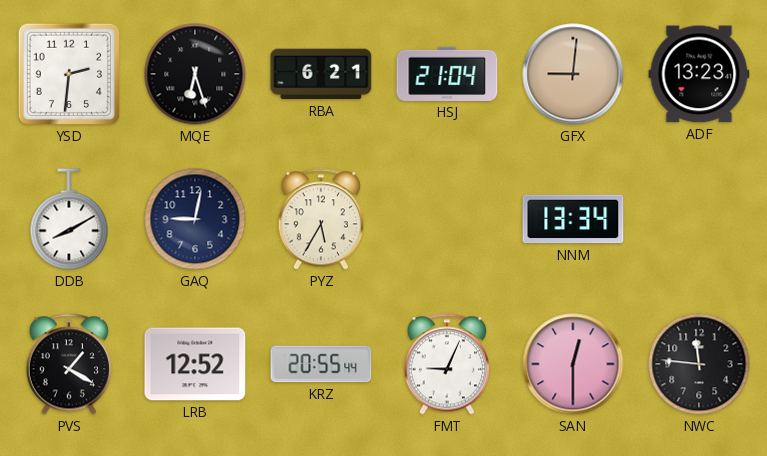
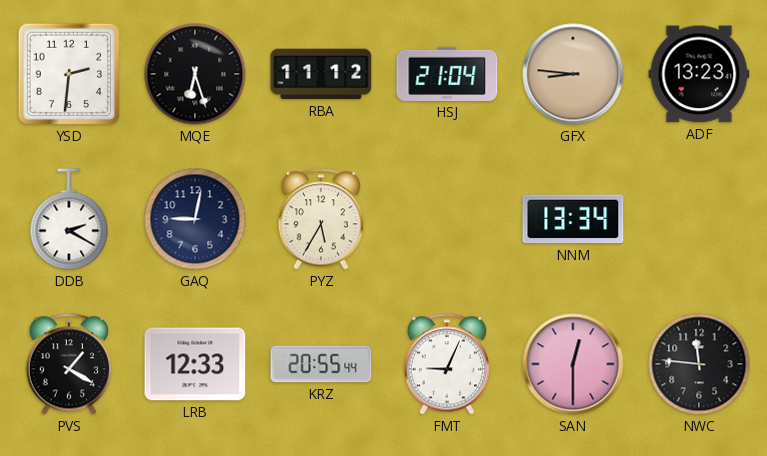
RBA: 6:21 -> 11:12 (321, 74)
GFX: 9:01 -> 8:46 (573, 74)
DDB: 8:10 -> 2:20 (69, 219)
LRB: 12:52 -> 12:33 (195, 364)
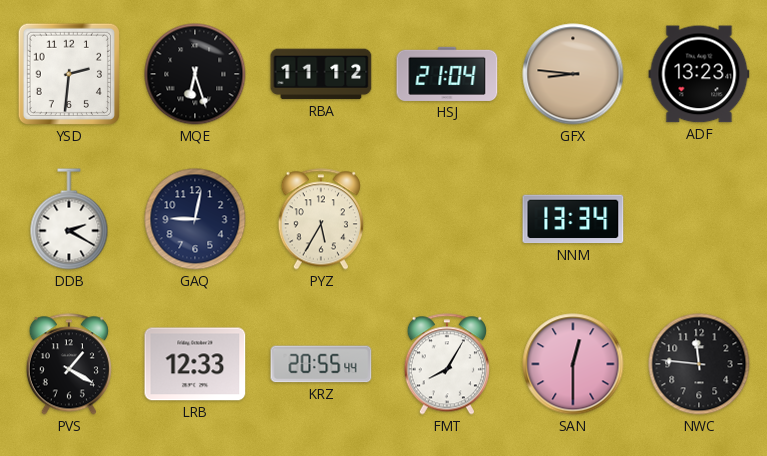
FMT: 9:04 -> 8:05 (447, 364)
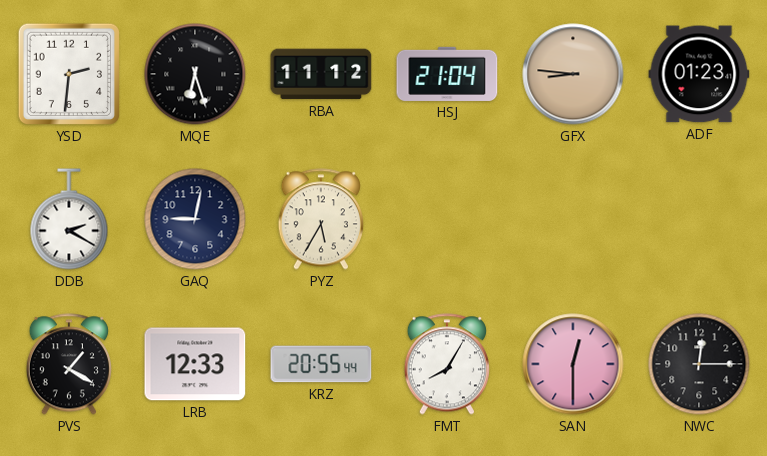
ADF: 13:23 -> 01:23 (699, 74)
NNM: 13:34 -> none (573, 219)
NWC: 11:46 -> 12:15 (699, 364)
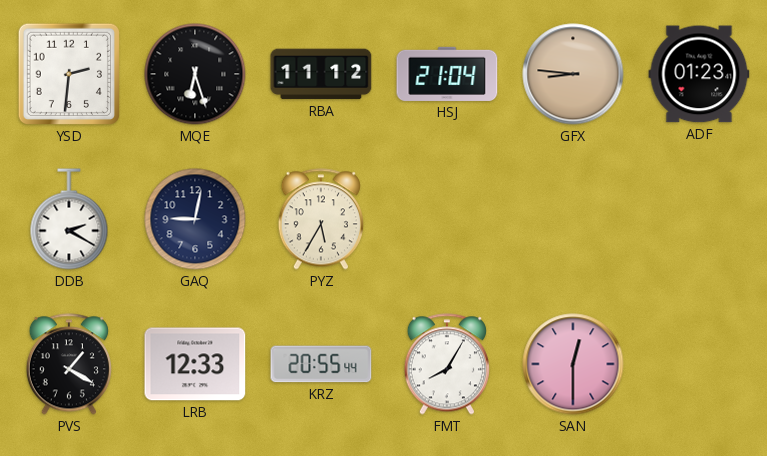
NWC: 12:15 -> none (699, 364)
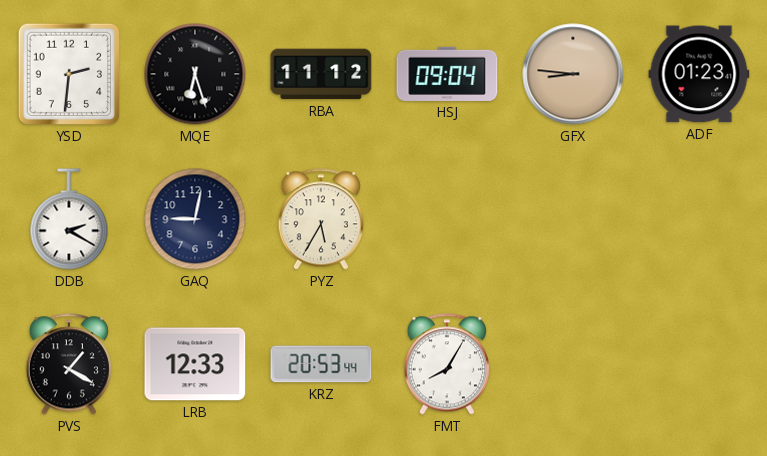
HSJ: 21:04 -> 09:04 (447, 74)
KRZ: 20:55 -> 20:53 (321, 364)
SAN: 12:30 -> none (573, 364)
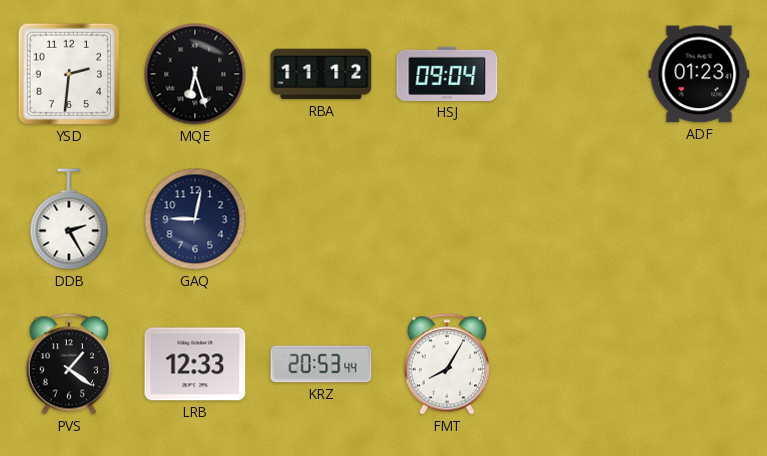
GFX: 8:46 -> none (573, 74)
DDB: 2:20 -> 2:25 (69, 219)
PYZ: 5:35 -> none (321, 219)
PVS: 1:20 -> 1:21 (69, 364)
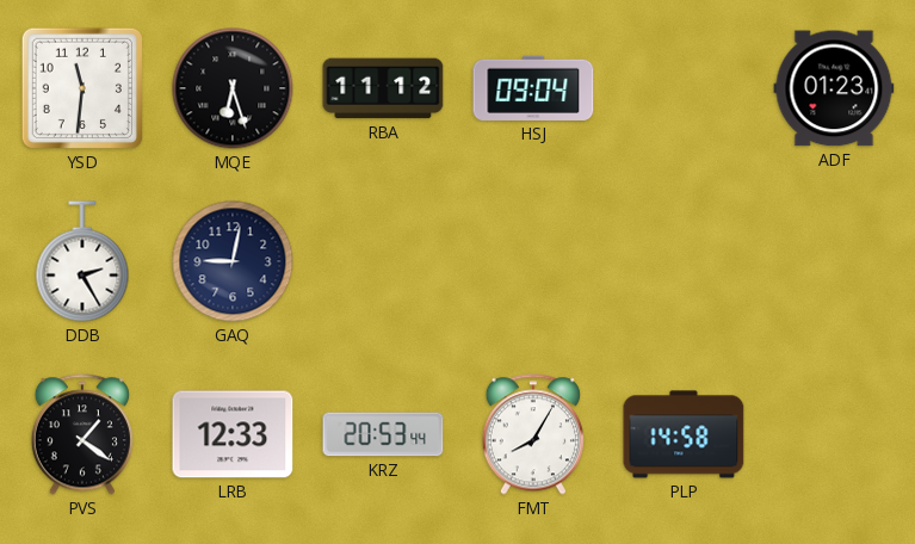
YSD: 2:31 -> 11:31 (82, 88)
PLP: none -> 14:58 (684, 434)
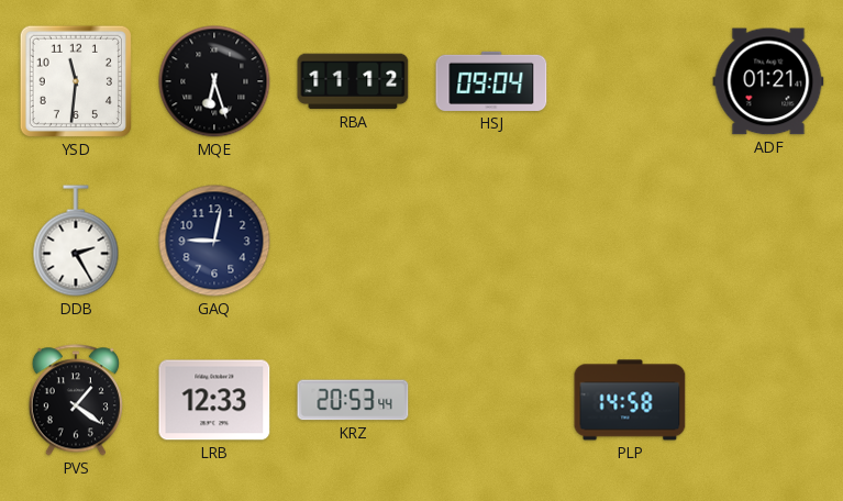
ADF: 01:23 -> 01:21 (768, 81)
FMT: 8:05 -> none (533, 434)
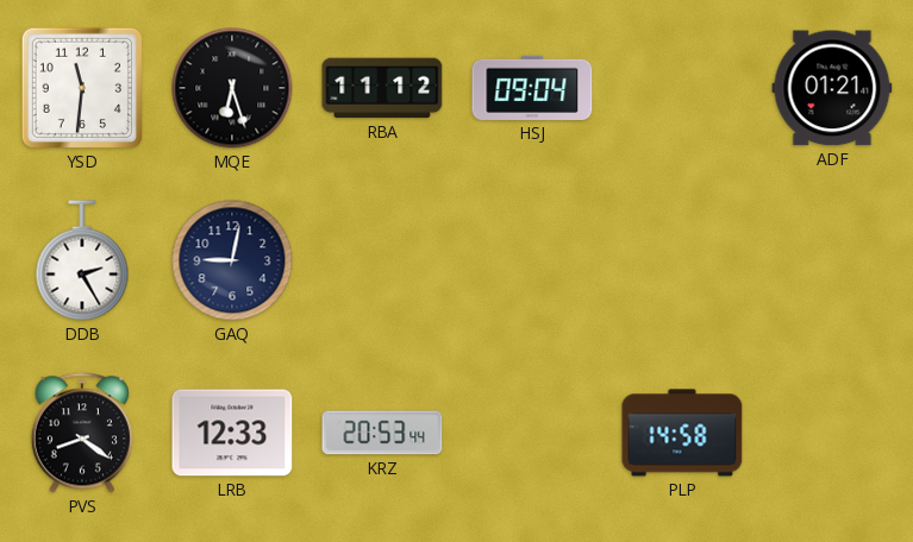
PVS: 1:21 -> 8:21 (82, 433)
